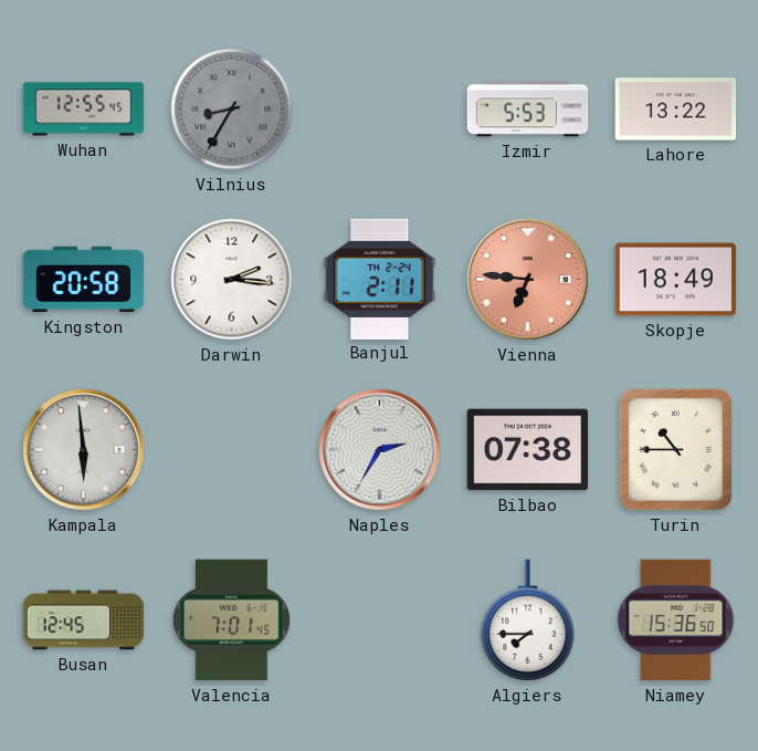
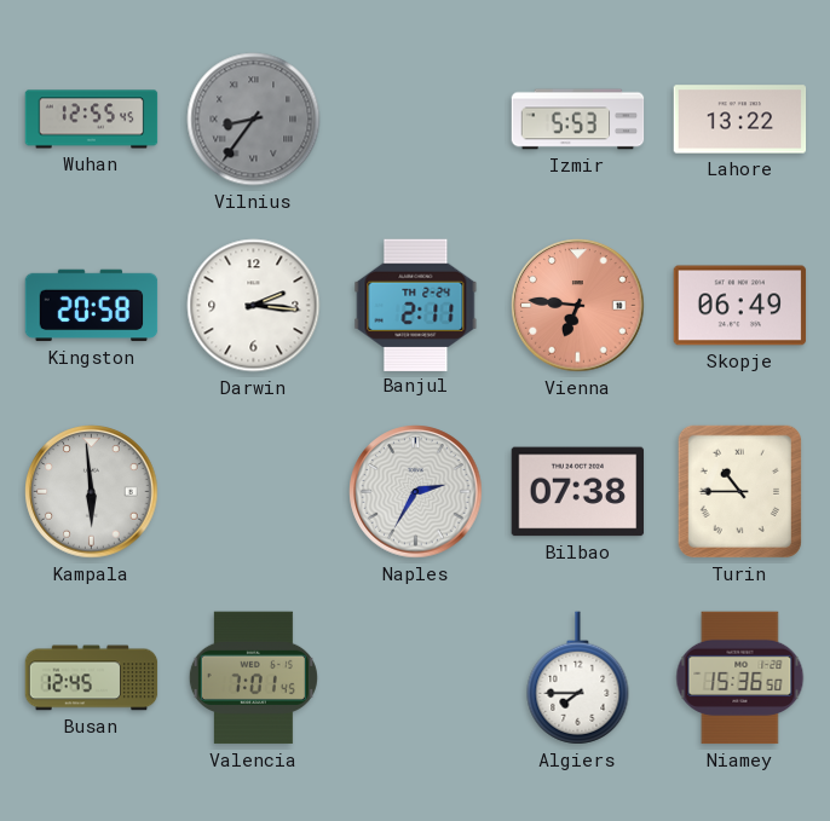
Vilnius: 8:35 -> 8:36 (254, 120)
Skopje: 18:49 -> 06:49 (740, 306)
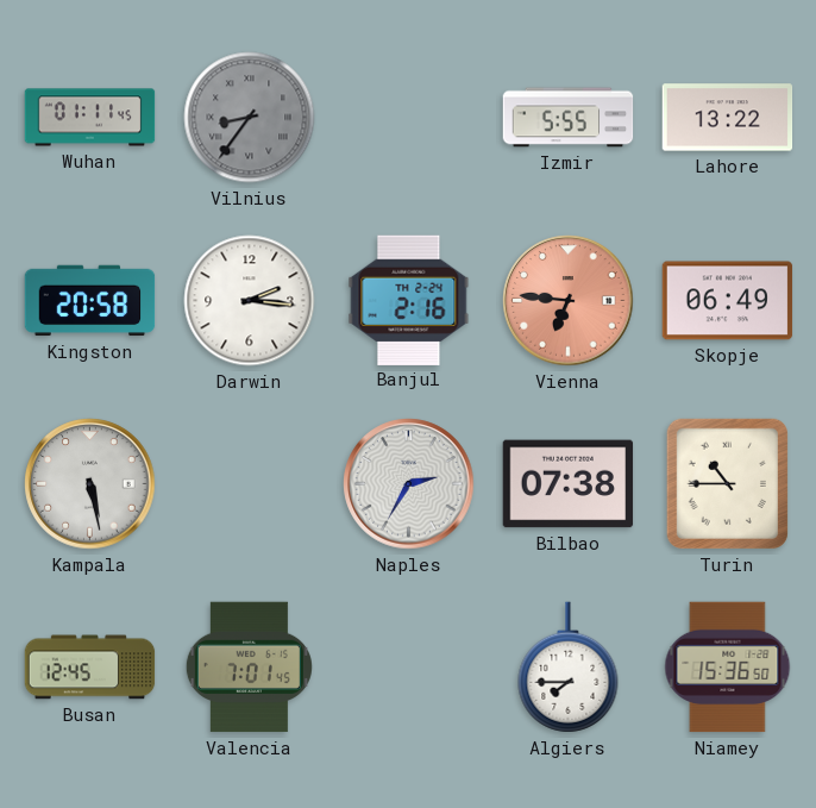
Wuhan: 12:55 -> 01:11 (90, 118)
Izmir: 5:53 -> 5:55 (569, 118)
Banjul: 2:11 -> 2:16 (409, 300)
Kampala: 5:59 -> 5:28 (90, 484)
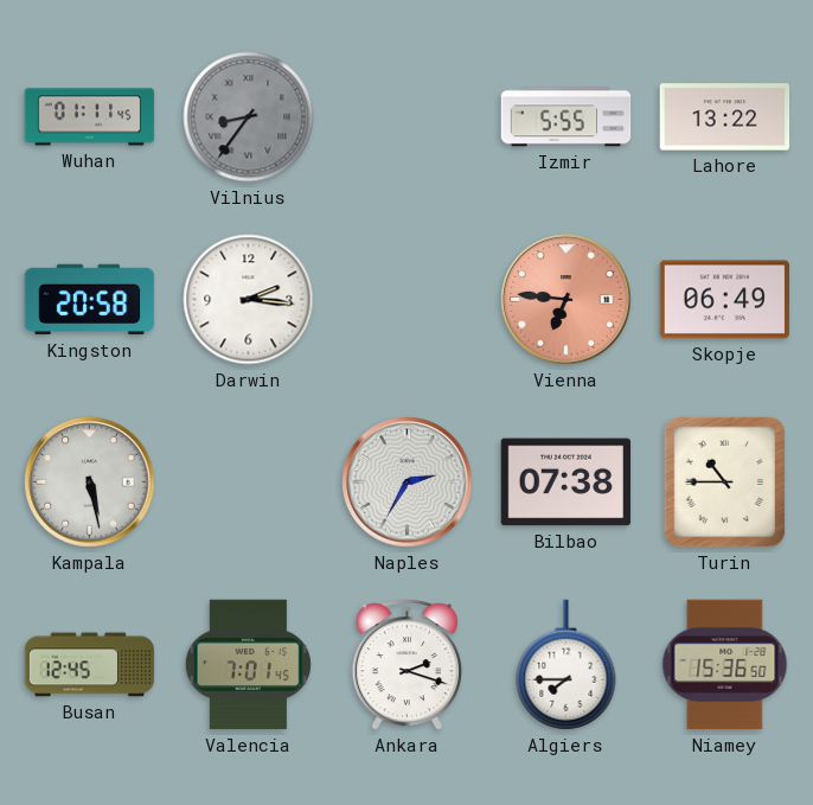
Banjul: 2:16 -> none (409, 300)
Ankara: none -> 2:18 (406, 665)
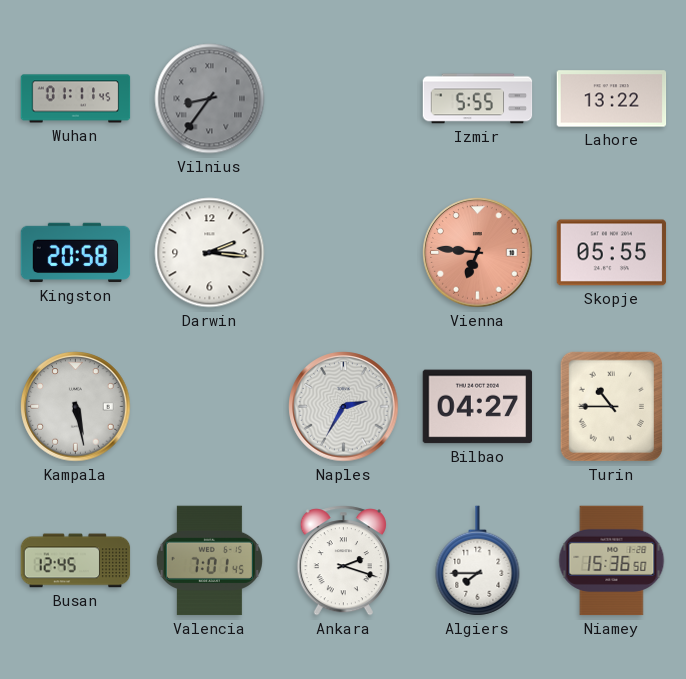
Skopje: 06:49 -> 05:55 (612, 253)
Bilbao: 07:38 -> 04:27 (478, 407)
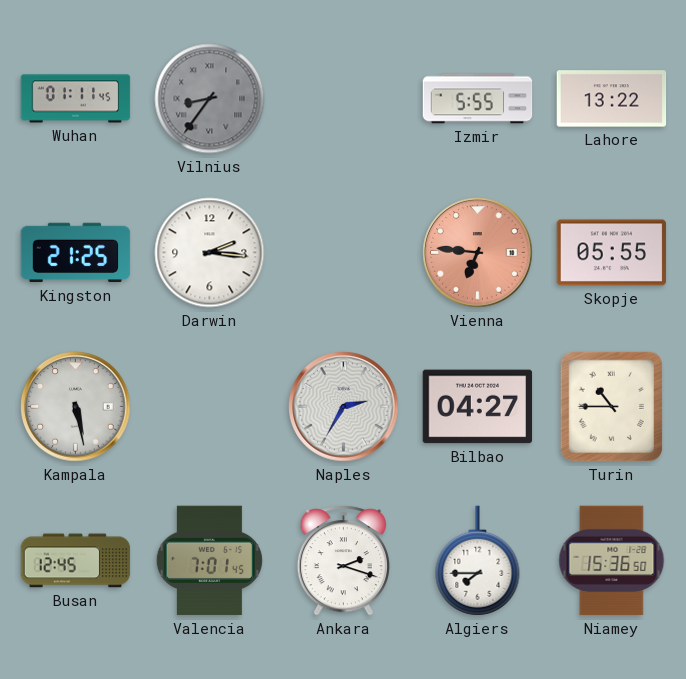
Kingston: 20:58 -> 21:25 (76, 253)
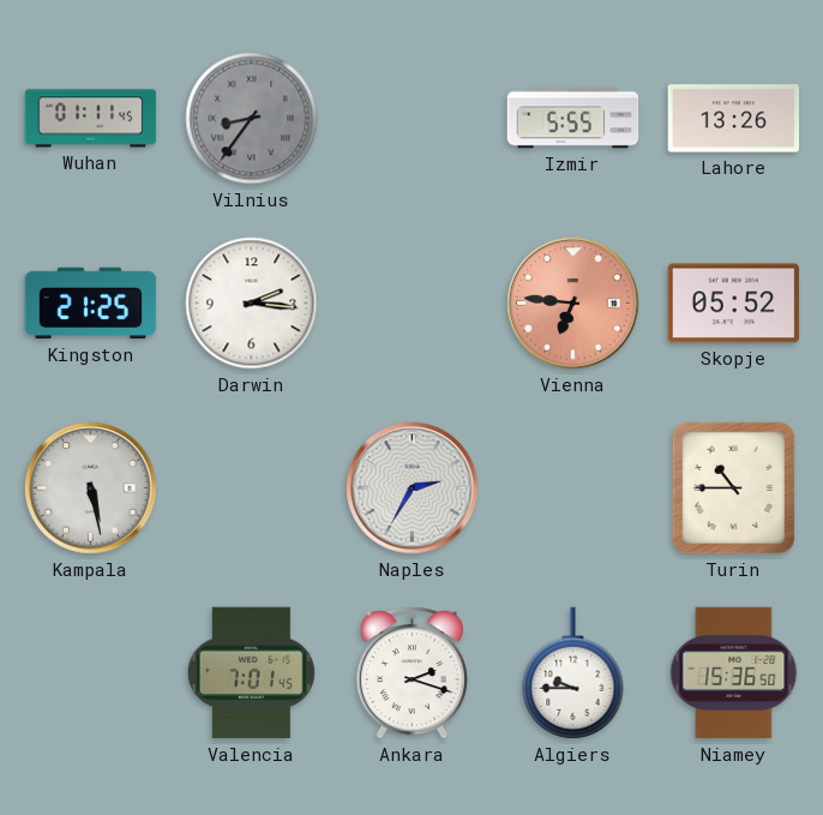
Lahore: 13:22 -> 13:26 (734, 119)
Skopje: 05:55 -> 05:52 (734, 304)
Bilbao: 04:27 -> none (478, 407)
Busan: 12:45 -> none (76, 561)
Algiers: 7:45 -> 9:45 (573, 673)
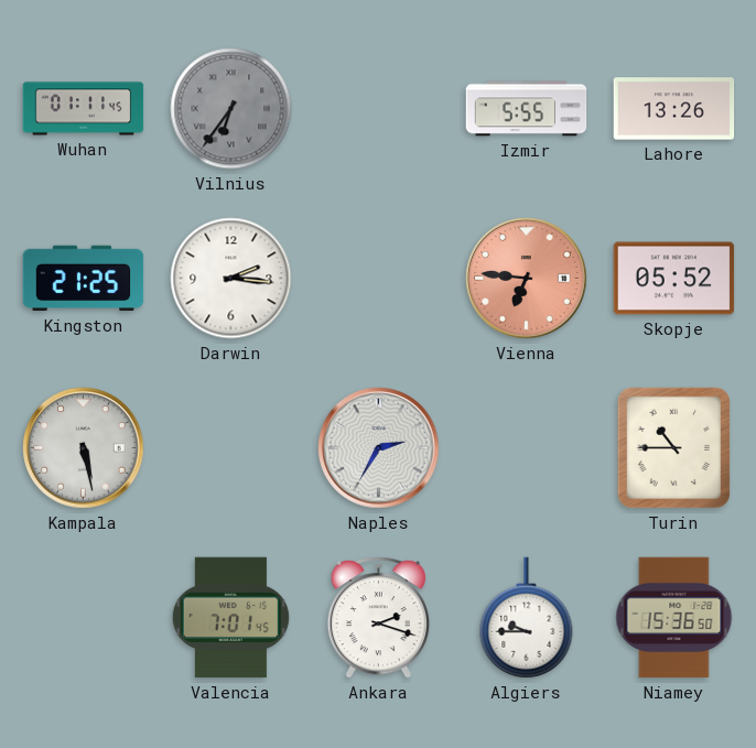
Vilnius: 8:36 -> 6:36 (231, 109)
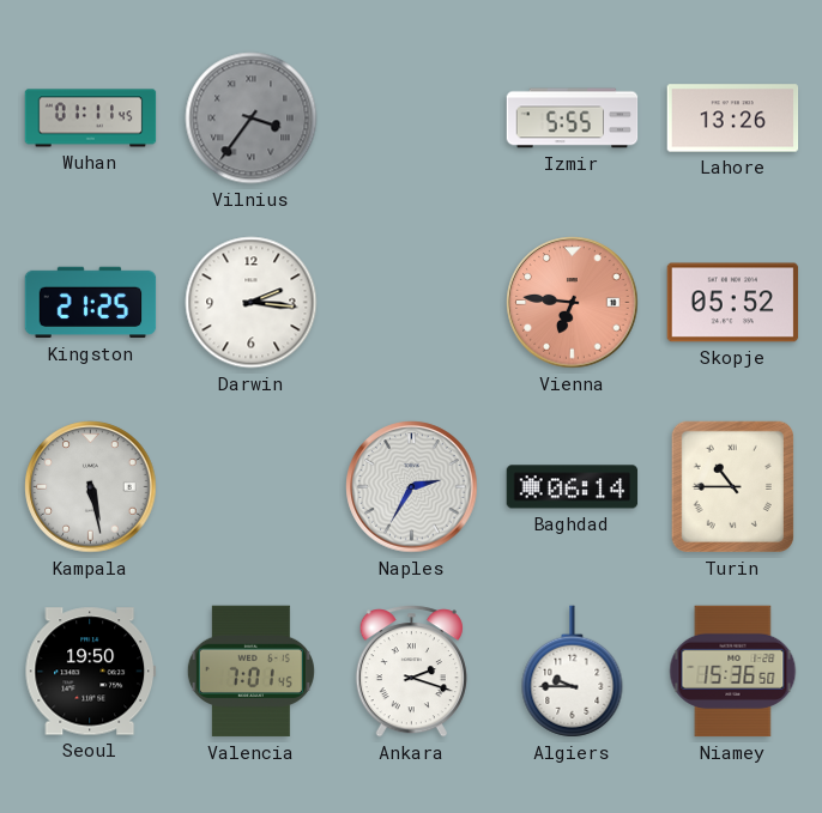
Vilnius: 6:36 -> 3:36 (252, 119)
Baghdad: none -> 06:14 (573, 487)
Seoul: none -> 19:50 (91, 672)
